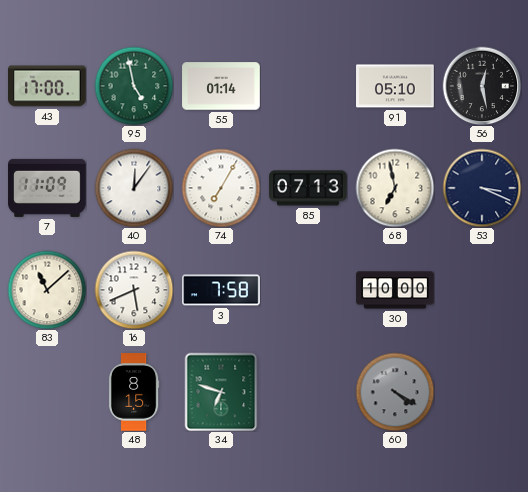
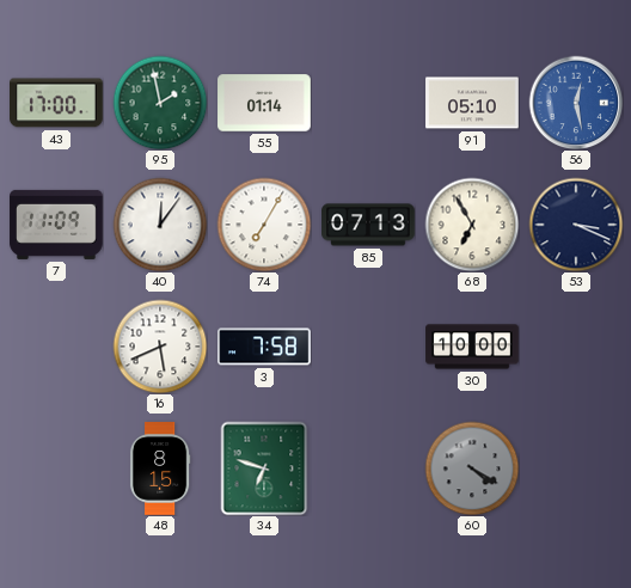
95: 4:58 -> 1:58 (160, 103)
56 dial: black -> blue (576, 103)
68: 6:58 -> 6:55 (472, 225)
83: 11:08 -> none (47, 290)
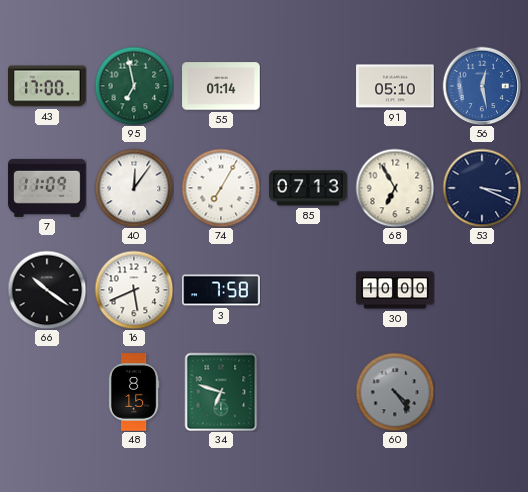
95: 1:58 -> 6:58 (134, 86)
66: none -> 10:21 (47, 290)
60: 4:20 -> 4:24 (395, 392)
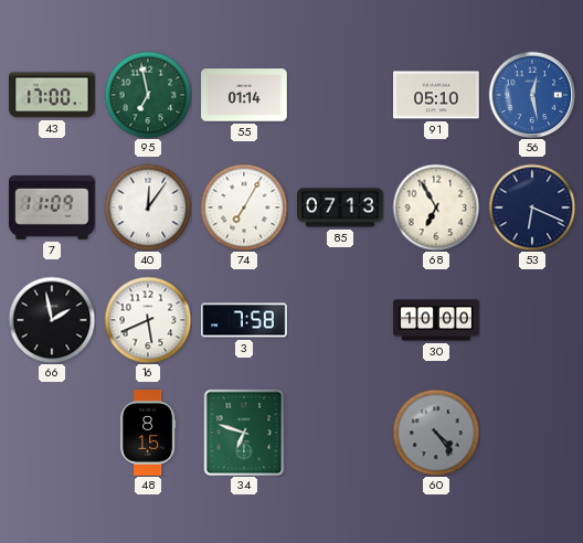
53: 3:19 -> 6:19 (532, 207)
66: 10:21 -> 1:58 (52, 320)
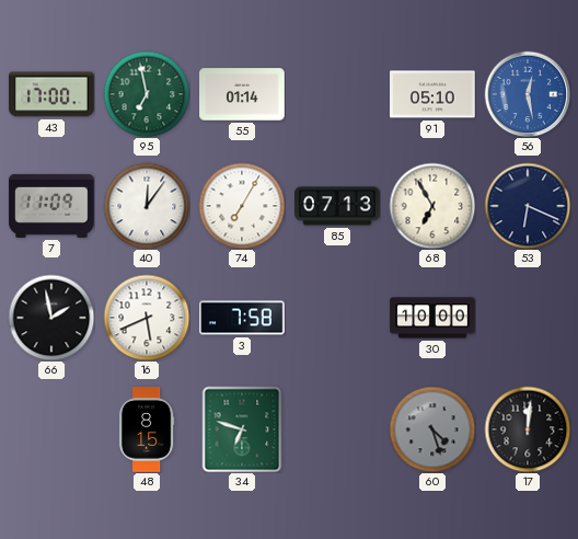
60: 4:24 -> 4:27 (432, 429)
17: none -> 12:01 (528, 429)
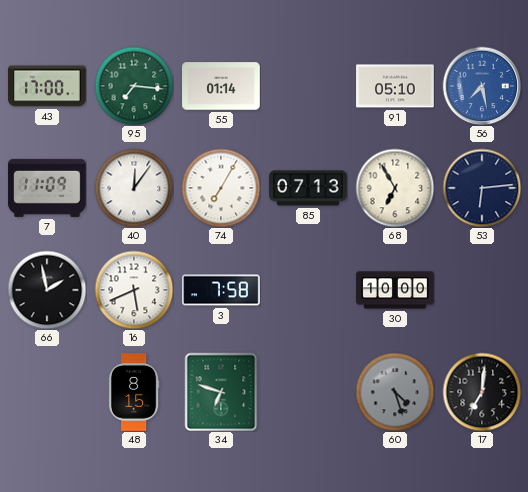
95: 6:58 -> 7:16 (134, 86)
56: 12:28 -> 7:28 (482, 86)
53: 6:19 -> 6:14 (482, 188)
17: 12:01 -> 7:01 (482, 392)
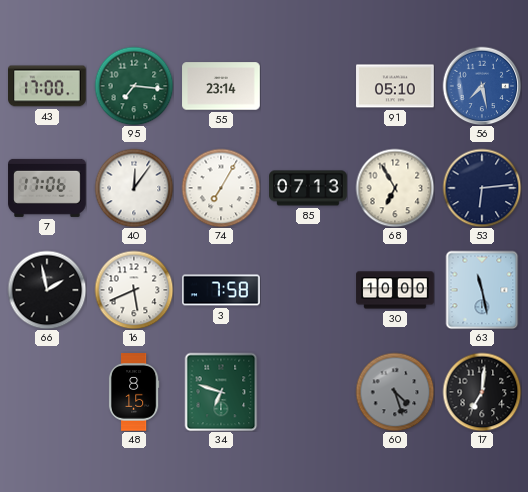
55: 01:14 -> 23:14 (221, 86)
7: 11:09 -> 17:06 (47, 188)
63: none -> 11:28 (482, 290)
